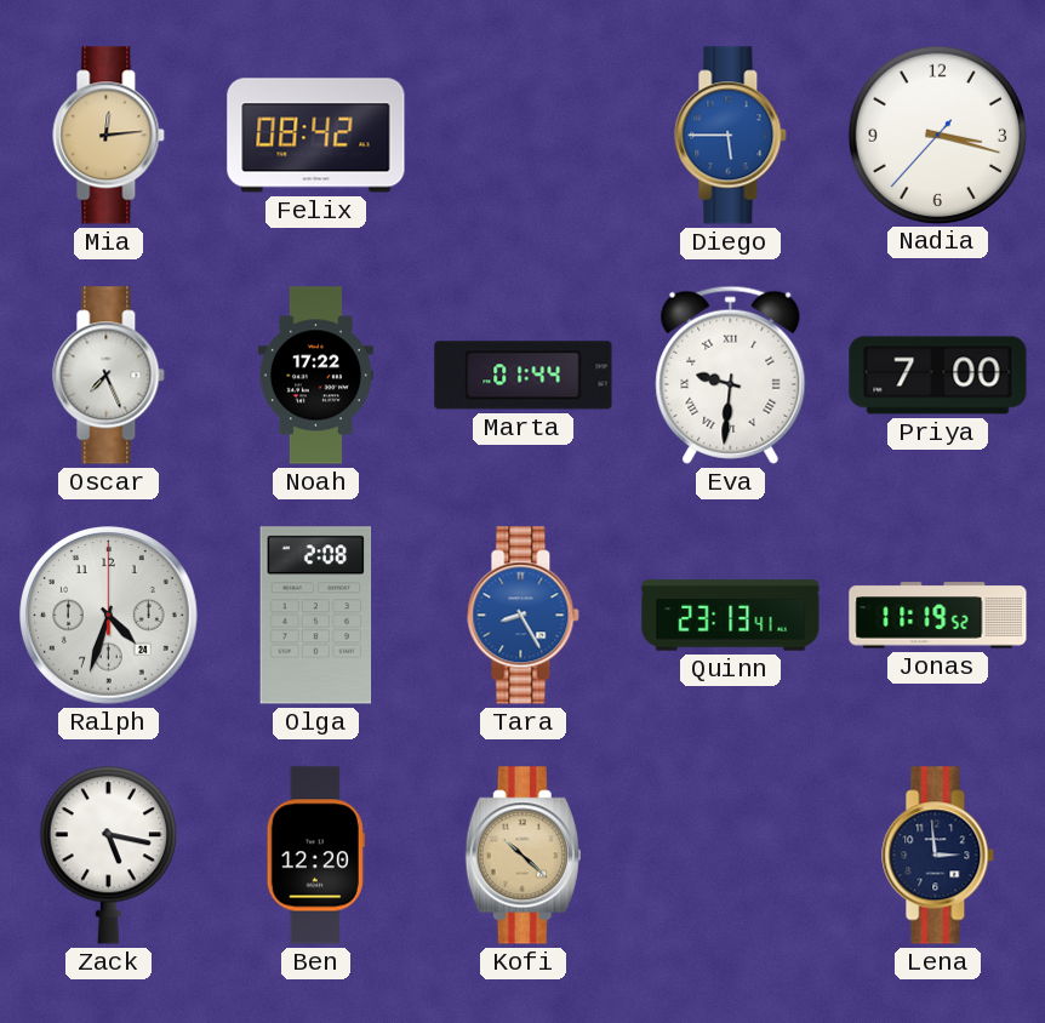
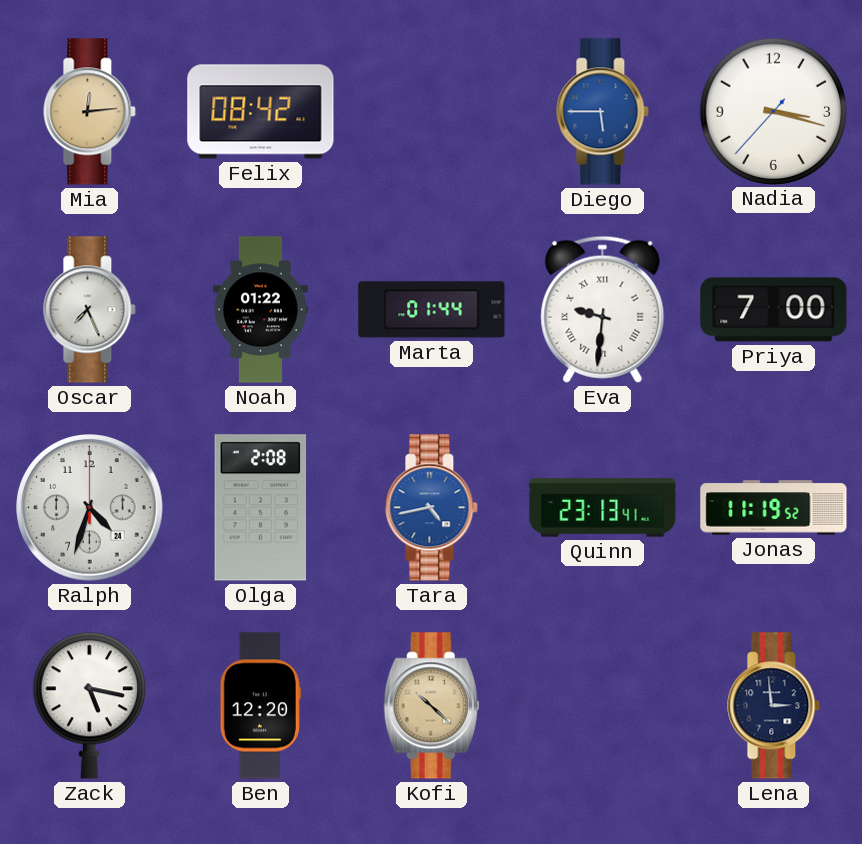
Noah: 17:22 -> 01:22 (260, 310)
Tara: 8:25 -> 4:43 (432, 508)
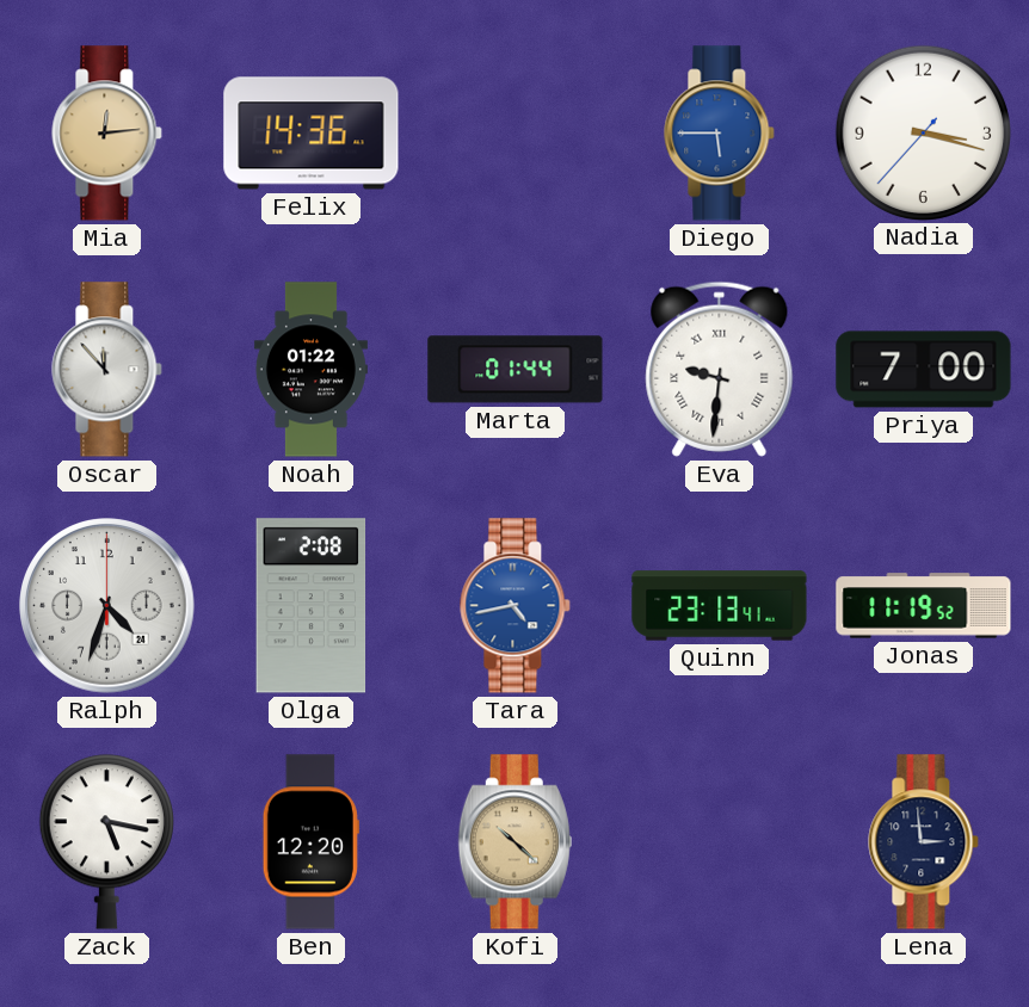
Felix: 08:42 -> 14:36 (312, 134)
Oscar: 7:26 -> 11:53 (107, 370)
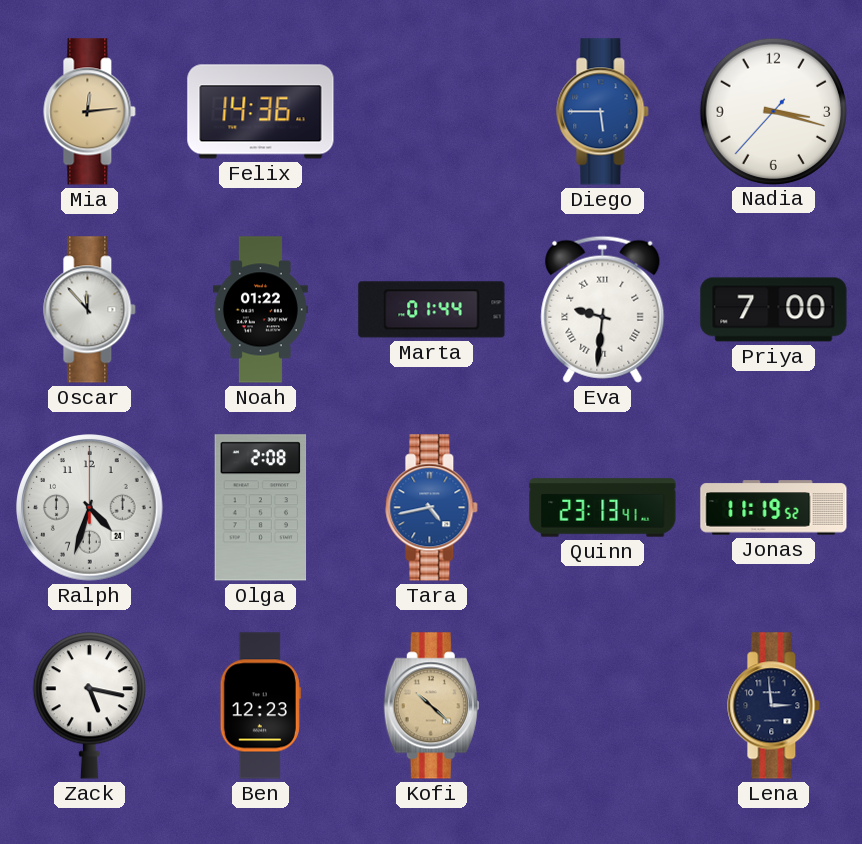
Ben: 12:20 -> 12:23 (260, 706)
